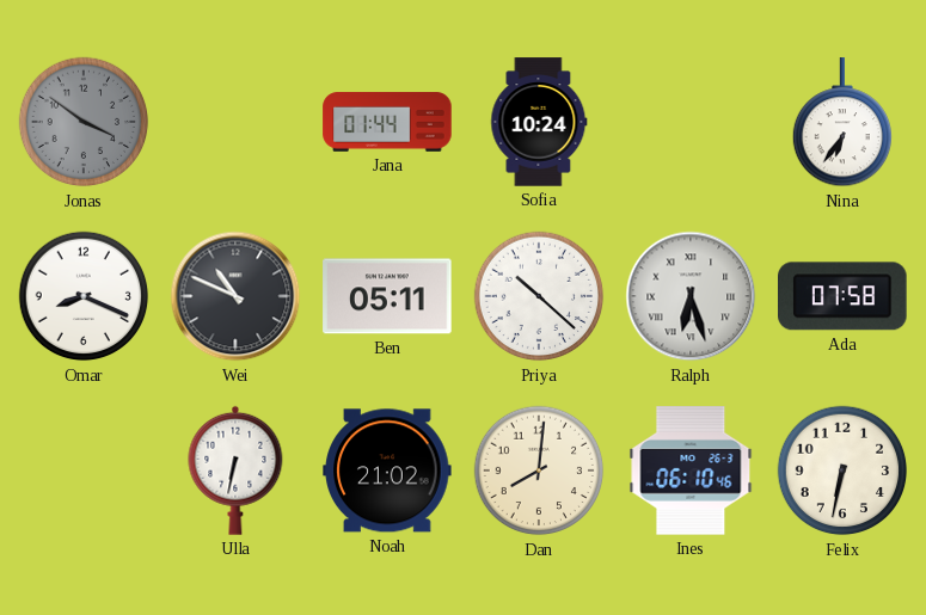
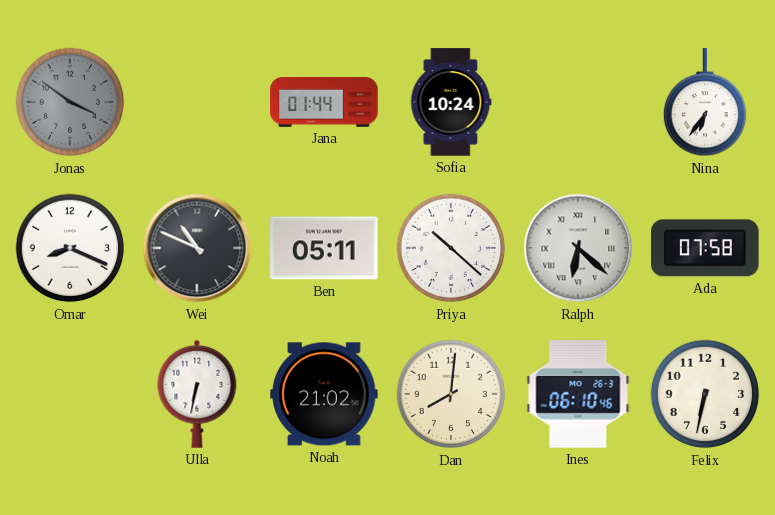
Ralph: 6:27 -> 6:22 (578, 248)
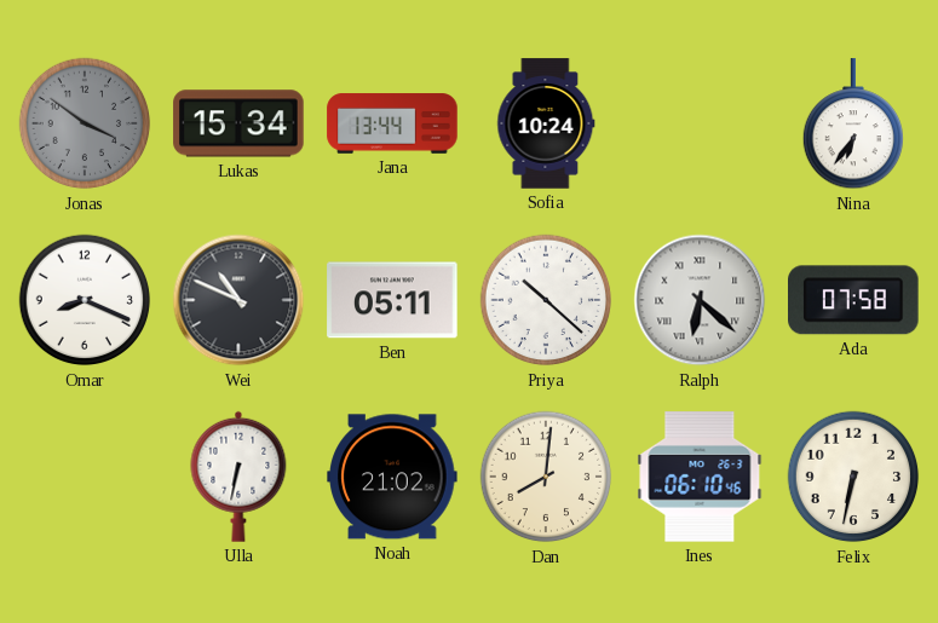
Lukas: none -> 15:34 (238, 123)
Jana: 01:44 -> 13:44 (392, 123)
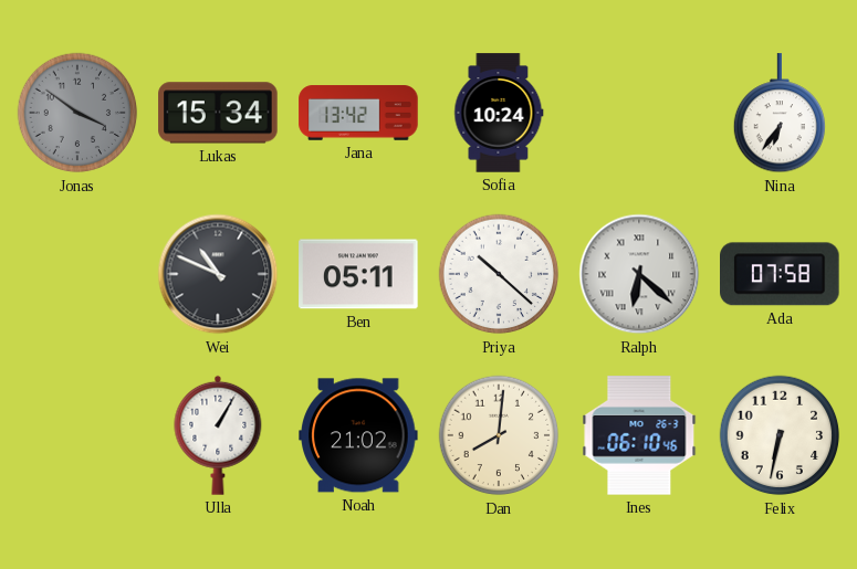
Jana: 13:44 -> 13:42 (358, 113)
Omar: 8:19 -> none (85, 300)
Ulla: 6:32 -> 1:05 (218, 435)
